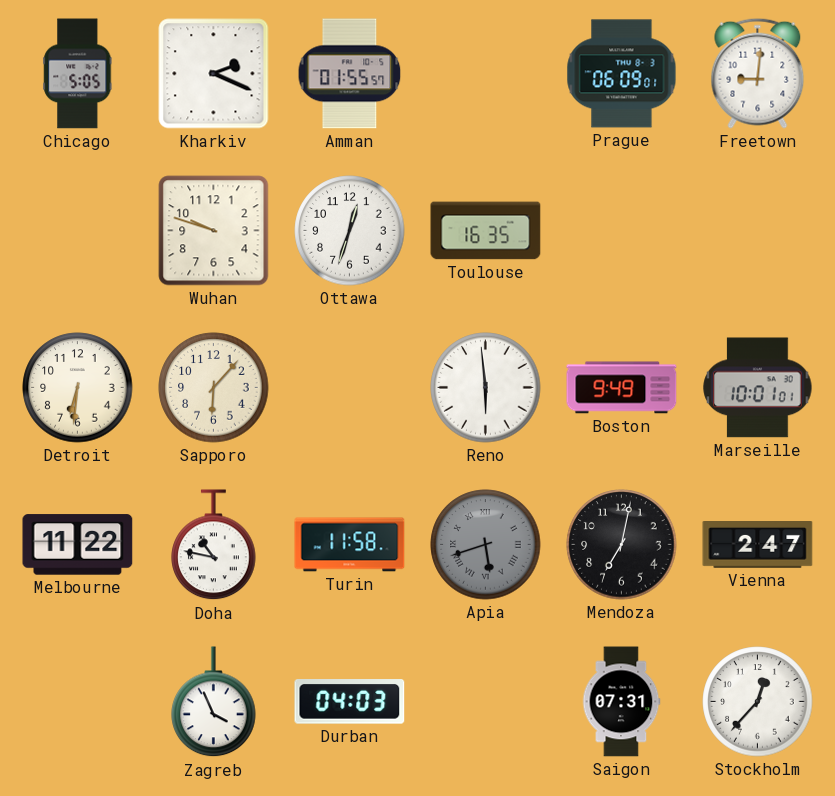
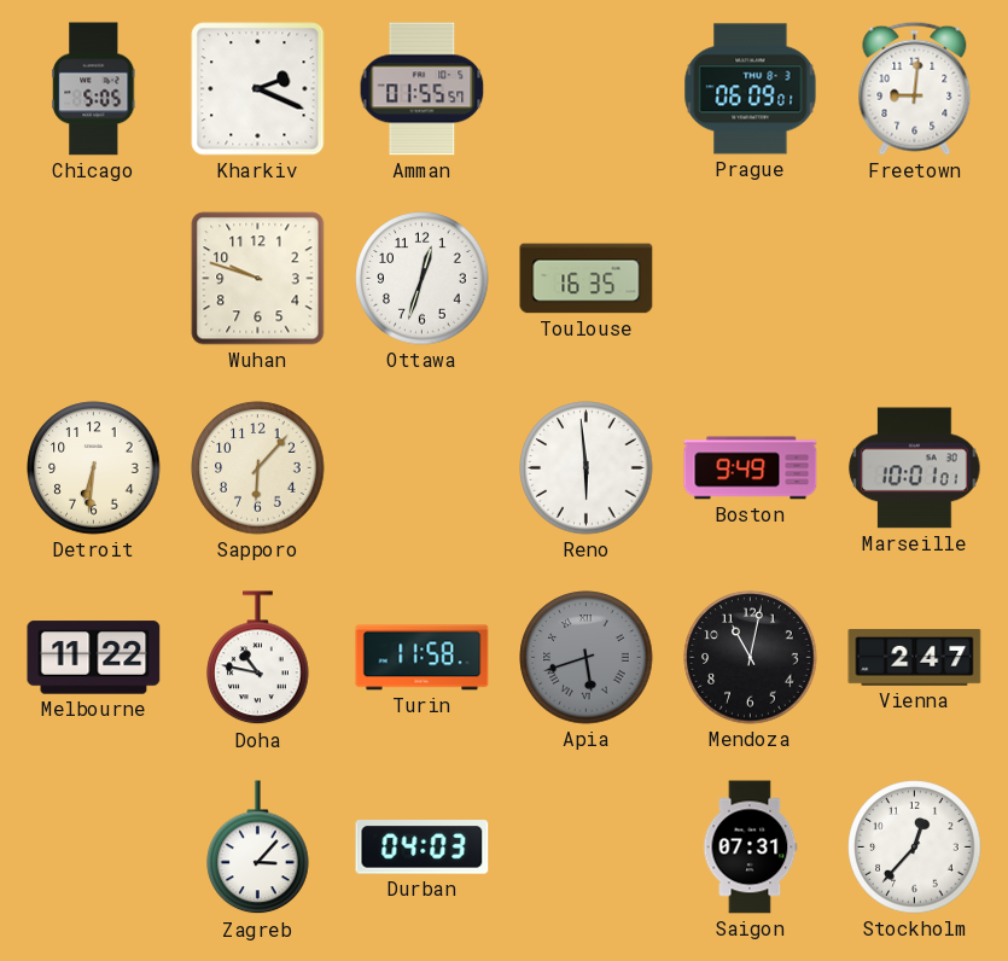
Mendoza: 7:02 -> 11:02 (751, 658)
Zagreb: 3:56 -> 3:07 (258, 848)
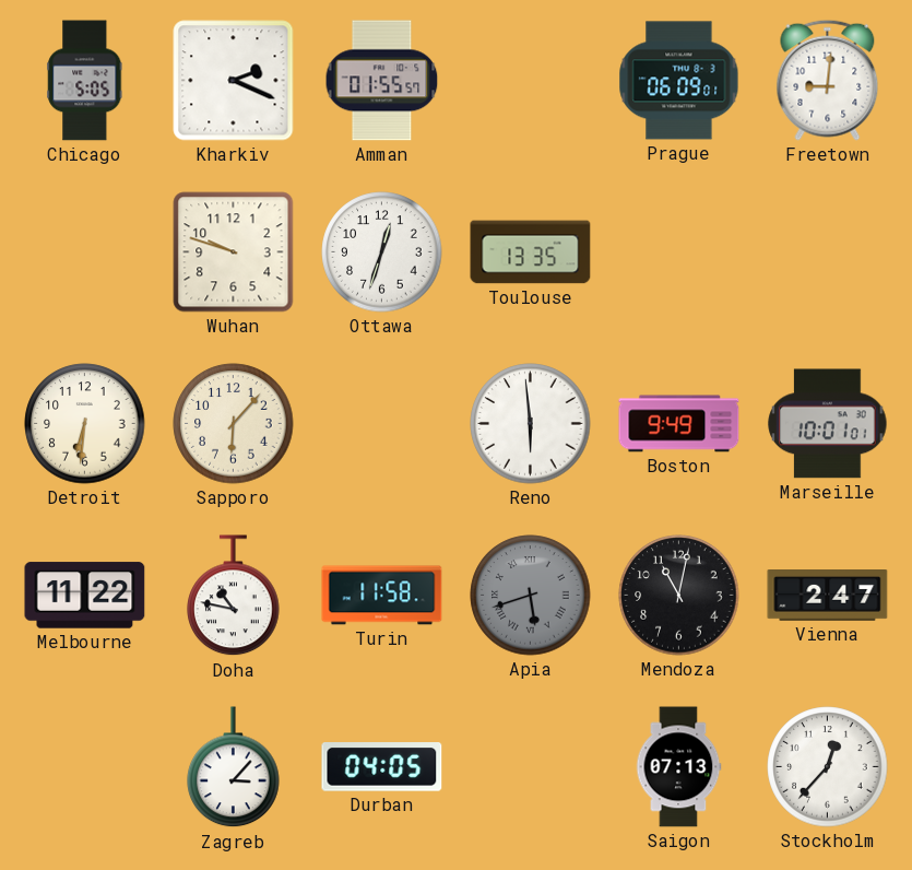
Toulouse: 16:35 -> 13:35 (531, 252)
Durban: 04:03 -> 04:05 (382, 767)
Saigon: 07:31 -> 07:13 (678, 767)
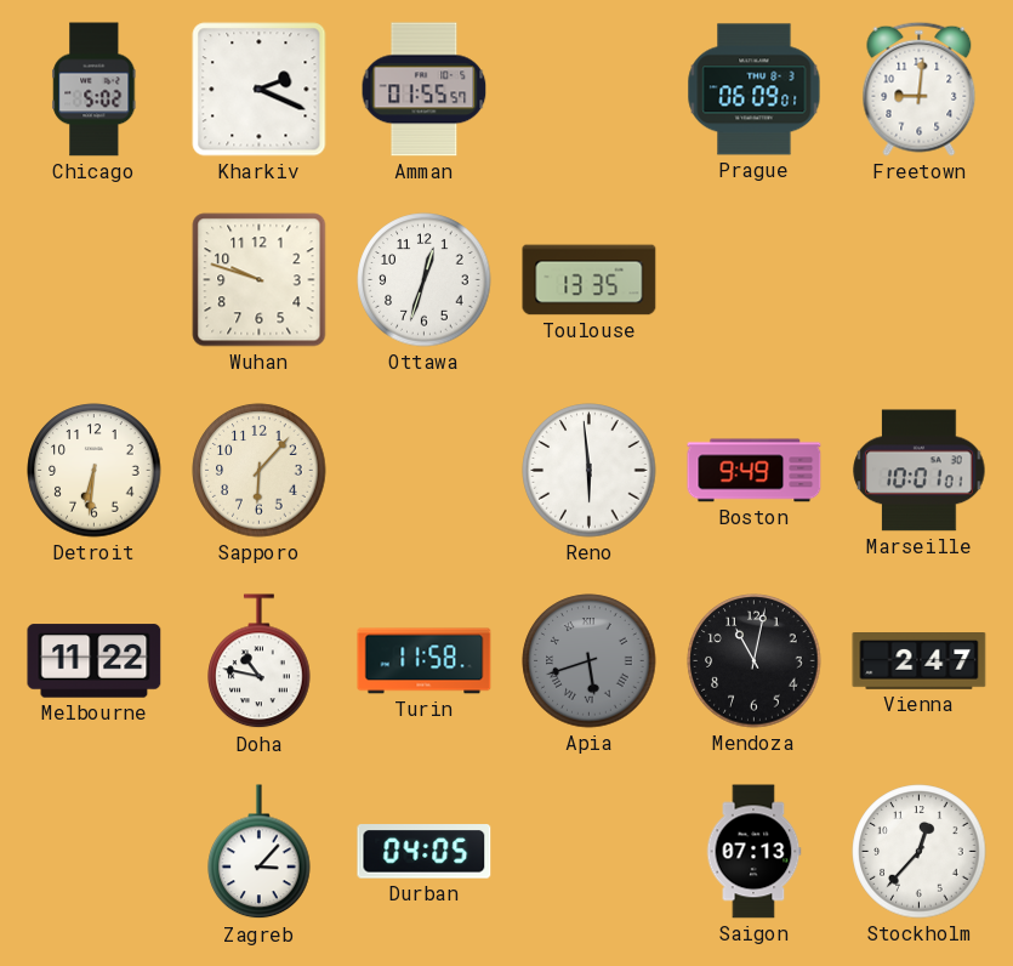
Chicago: 5:05 -> 5:02 (95, 90)
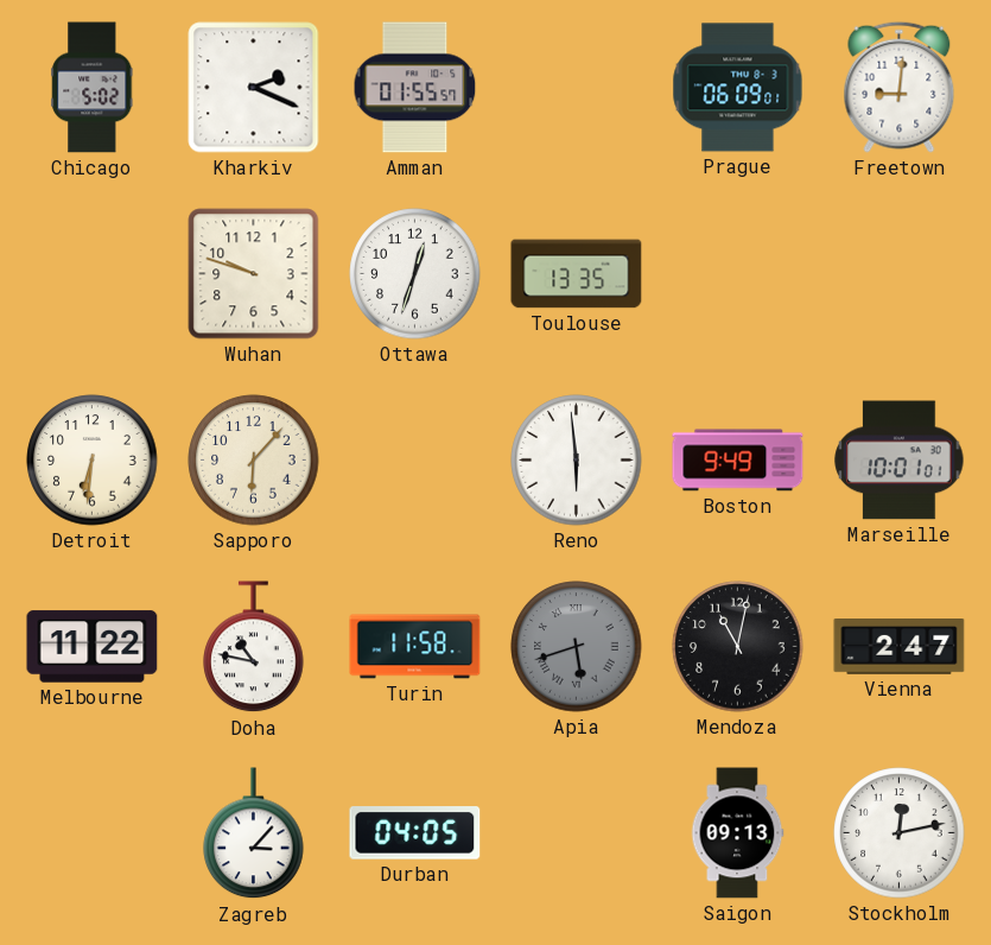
Saigon: 07:13 -> 09:13 (737, 833)
Stockholm: 12:37 -> 12:13 (900, 833)
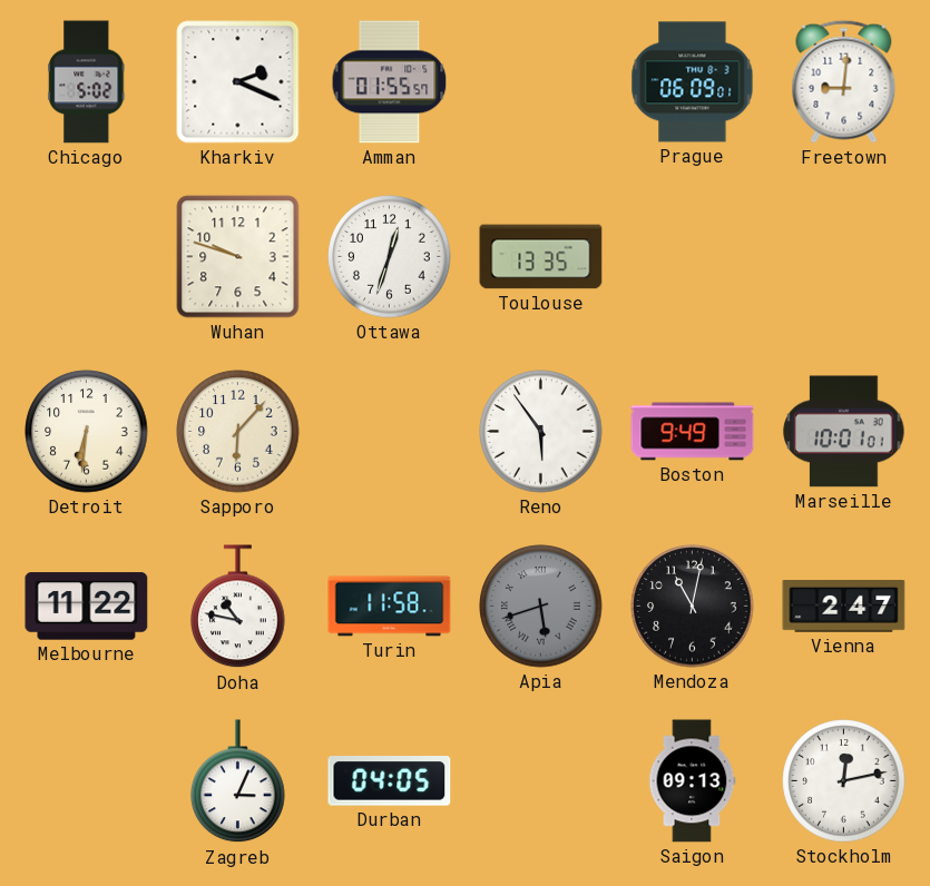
Reno: 5:59 -> 5:54 (541, 432)
Zagreb: 3:07 -> 3:04 (238, 781)
